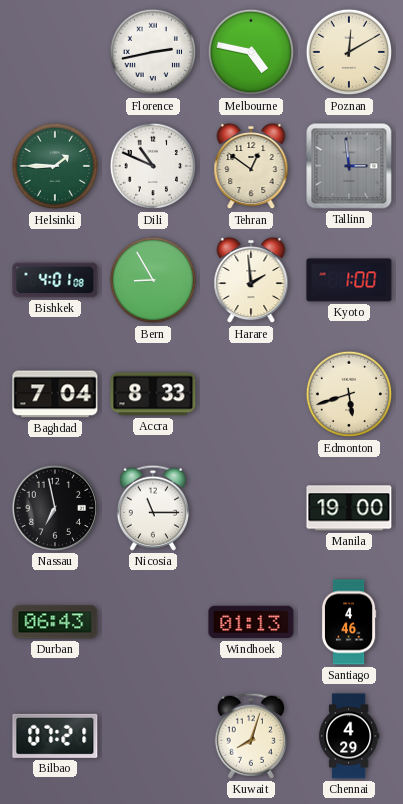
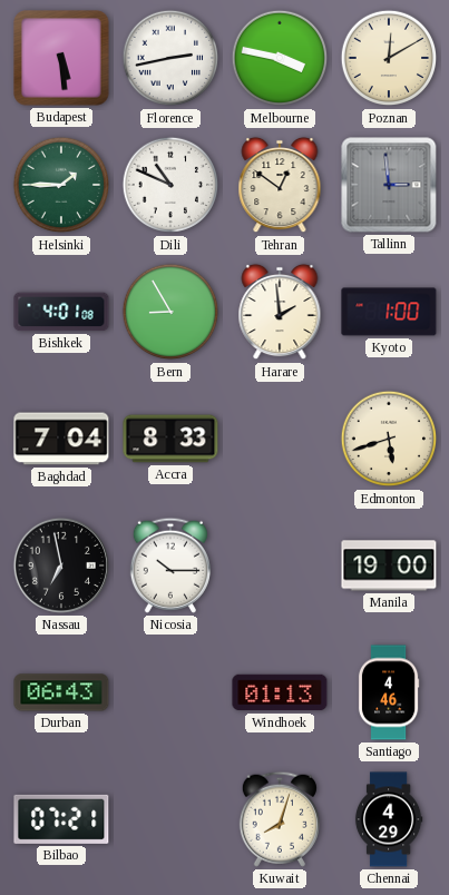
Budapest: none -> 5:29 (61, 58)
Melbourne: 4:47 -> 3:47 (280, 58)
Nicosia: 11:15 -> 10:15 (170, 565)
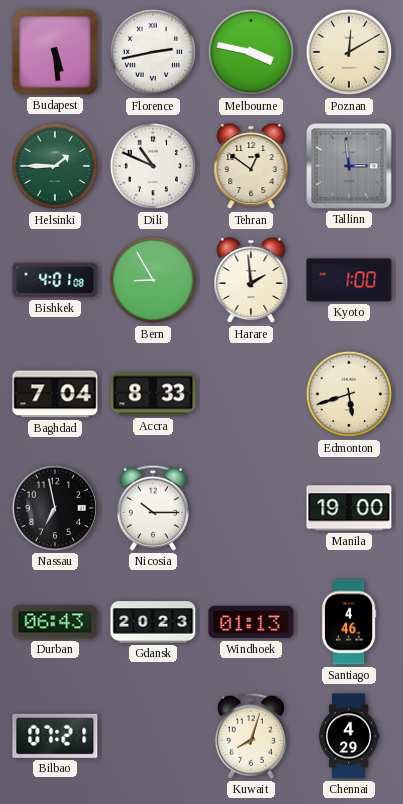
Gdansk: none -> 20:23 (153, 622)
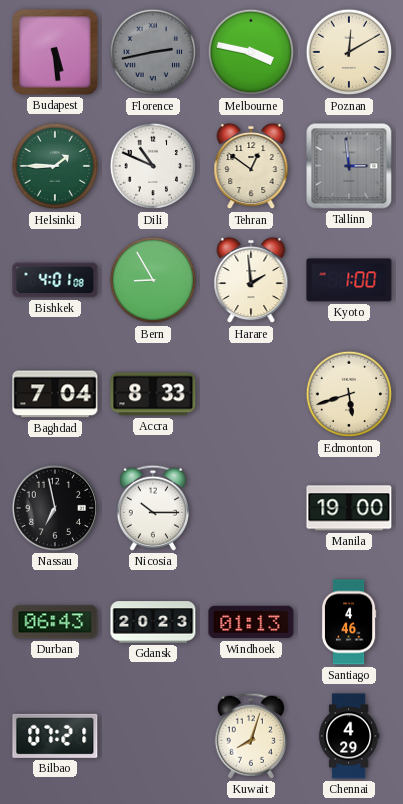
Florence dial: white -> grey (153, 52)
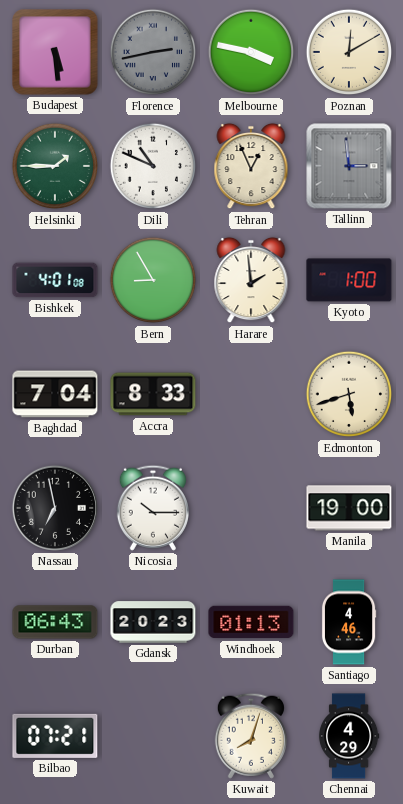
Tehran: 12:51 -> 12:56 (251, 166)
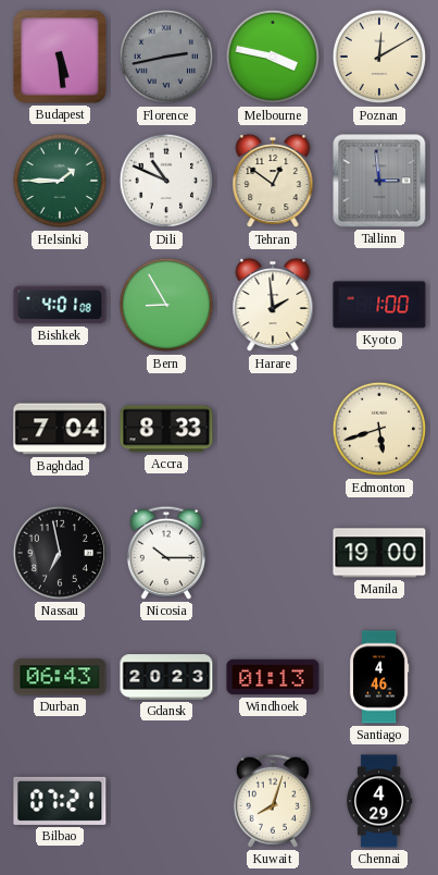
Tehran: 12:56 -> 12:51 (273, 181)
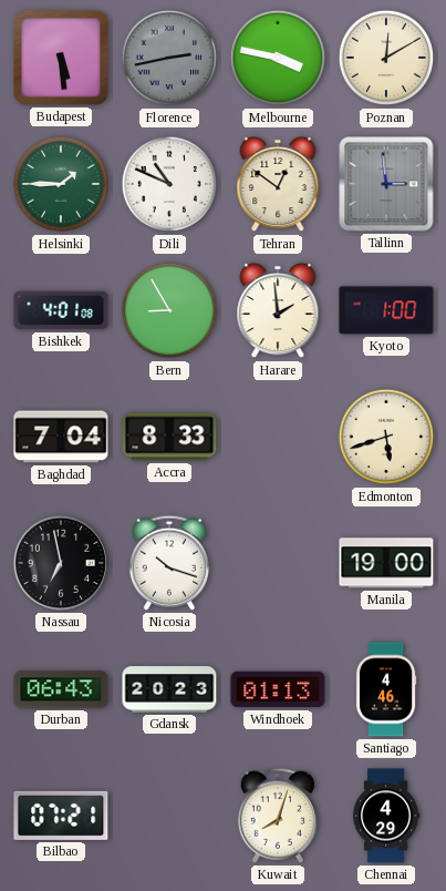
Nicosia: 10:15 -> 10:18 (169, 563)
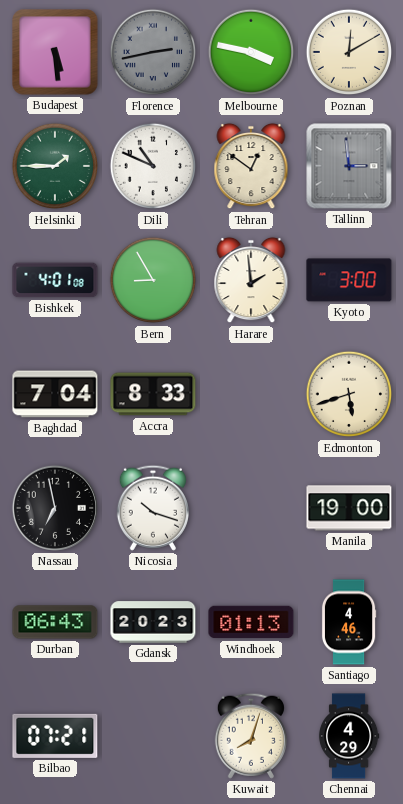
Kyoto: 1:00 -> 3:00 (349, 280)
